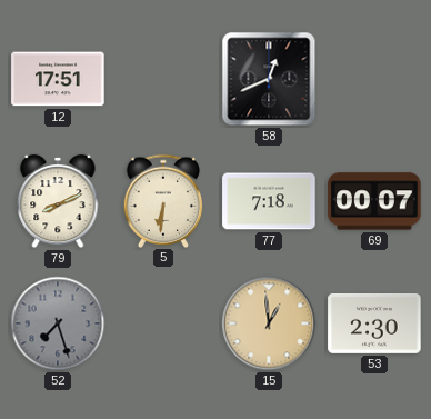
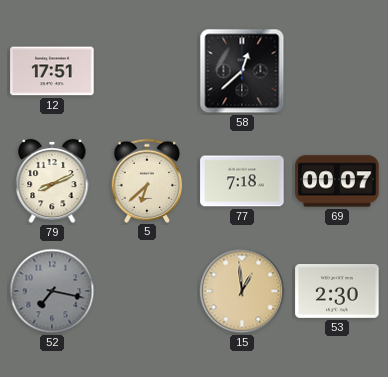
58: 12:41 -> 12:38 (242, 71)
5: 6:31 -> 6:38 (147, 180)
52: 7:27 -> 7:17 (52, 291)
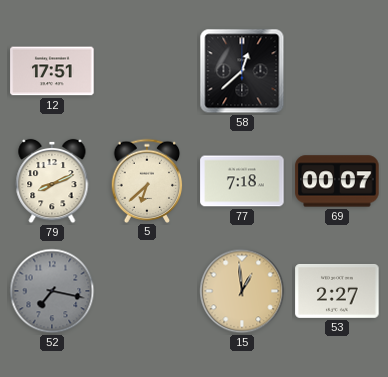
53: 2:30 -> 2:27 (337, 291)
